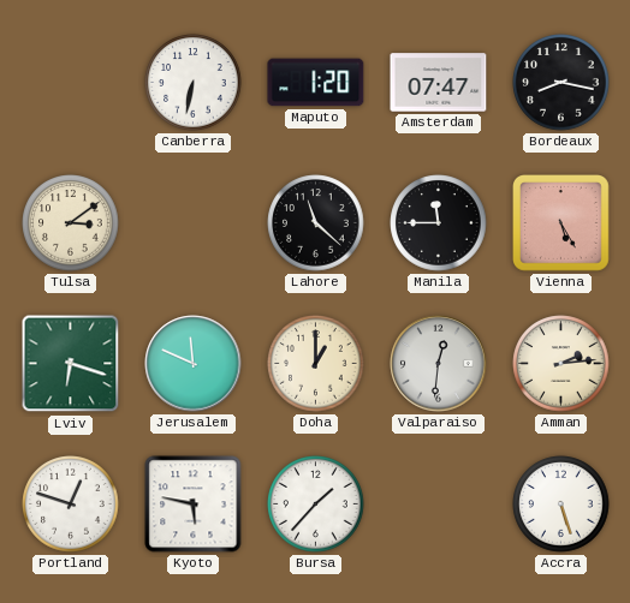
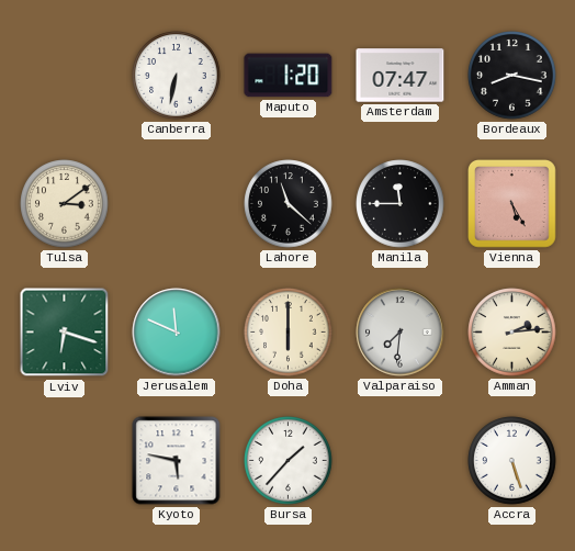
Doha: 1:00 -> 6:00 (289, 333)
Valparaiso: 12:31 -> 7:31 (401, 333)
Portland: 12:48 -> none (71, 505)
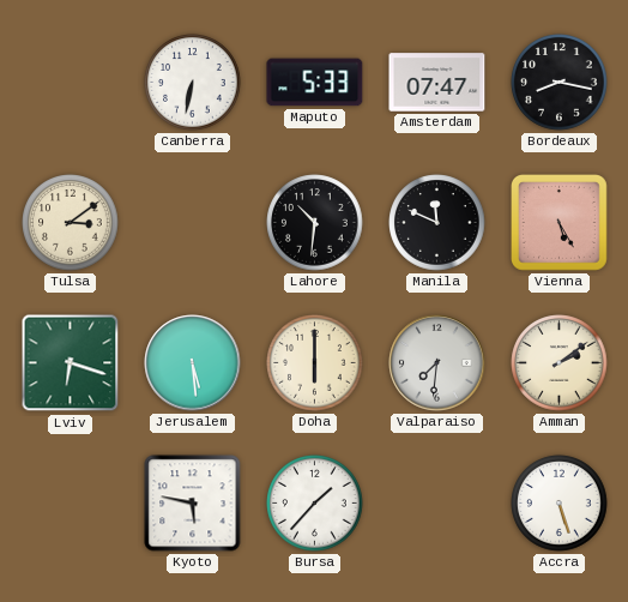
Maputo: 1:20 -> 5:33 (315, 83)
Lahore: 11:22 -> 10:31 (315, 223)
Manila: 11:45 -> 11:49 (437, 223)
Jerusalem: 11:49 -> 5:29 (193, 363)
Amman: 2:14 -> 2:09 (560, 363)
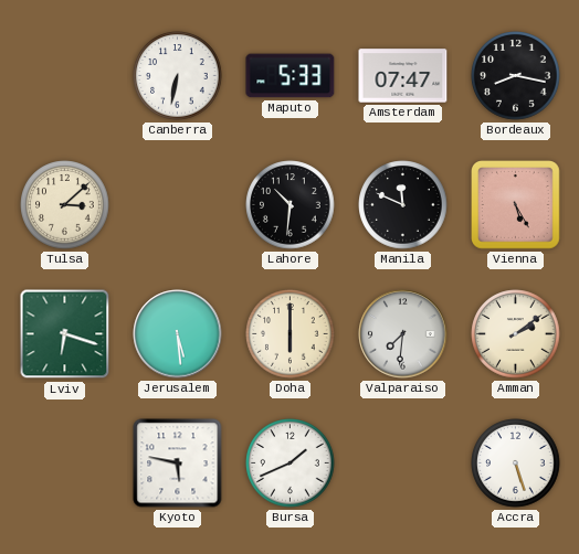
Tulsa: 3:09 -> 3:08 (65, 205)
Bursa: 1:37 -> 1:41 (291, 464)
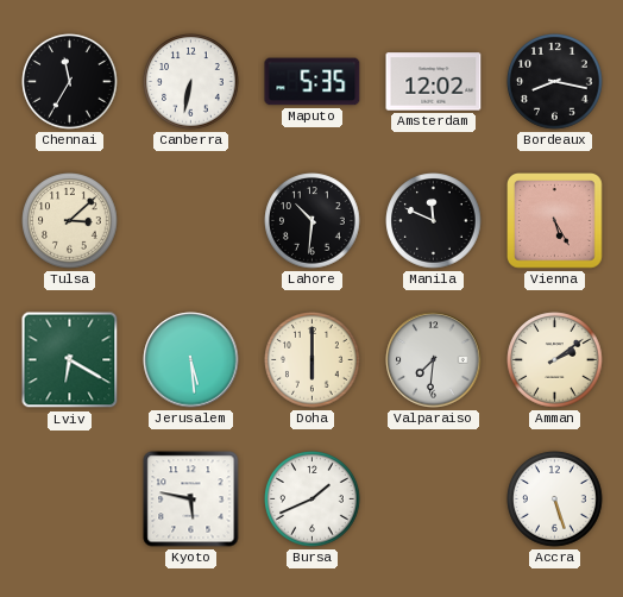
Chennai: none -> 11:35 (70, 82)
Maputo: 5:33 -> 5:35 (313, 82)
Amsterdam: 07:47 -> 12:02 (434, 82)
Lviv: 6:18 -> 6:20 (70, 360)
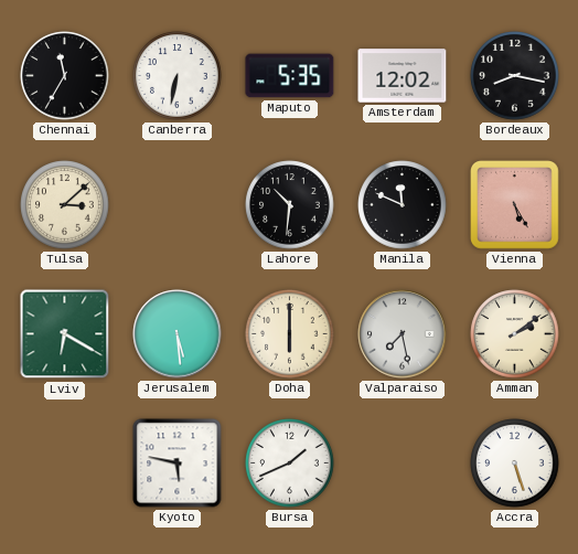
Valparaiso: 7:31 -> 7:28 (403, 334)
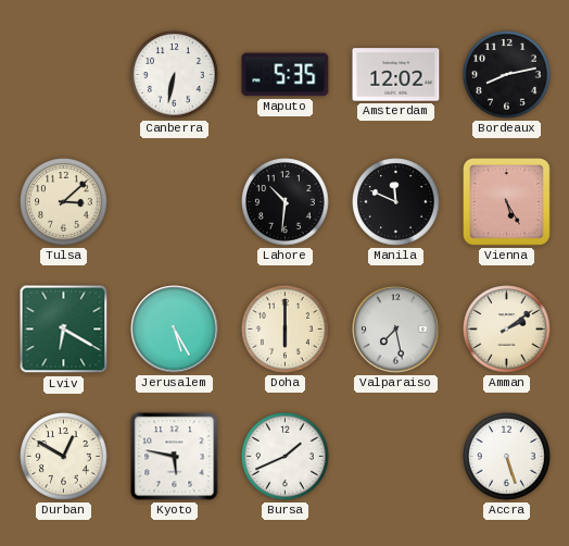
Chennai: 11:35 -> none (65, 76)
Bordeaux: 8:17 -> 8:13 (507, 75)
Jerusalem: 5:29 -> 5:25 (175, 330)
Durban: none -> 12:50 (64, 457)
